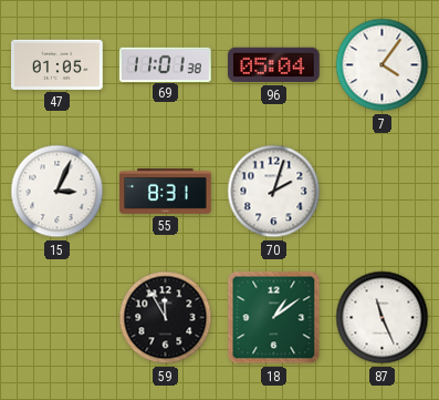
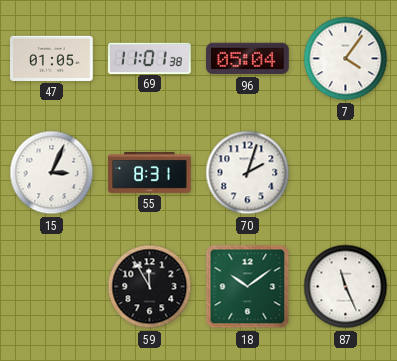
18: 1:09 -> 10:09 (248, 287)
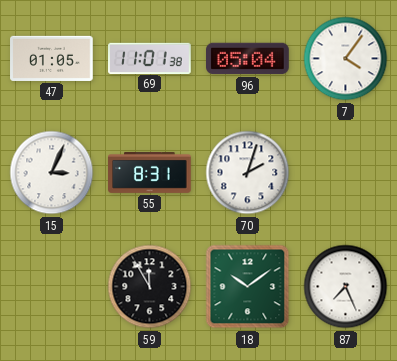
87: 11:26 -> 7:26 (346, 287)
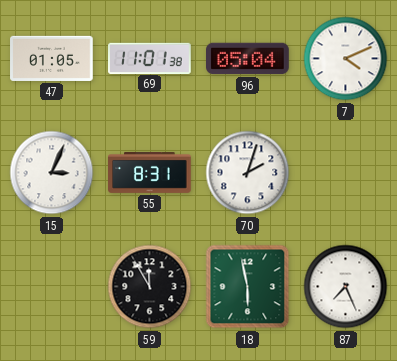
7: 4:06 -> 4:11 (346, 59)
18: 10:09 -> 5:58 (248, 287)
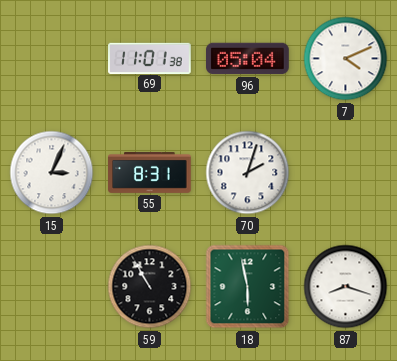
47: 01:05 -> none (52, 58)
59: 11:55 -> 10:55 (150, 287)
87: 7:26 -> 8:18 (346, 287)
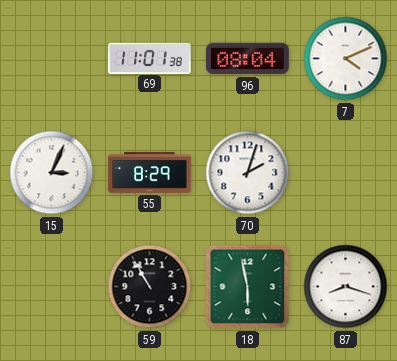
96: 05:04 -> 08:04 (248, 59)
55: 8:31 -> 8:29 (150, 173)
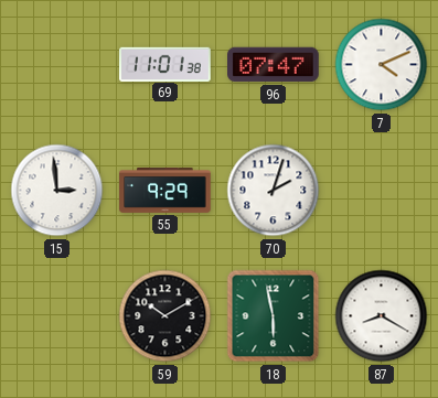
96: 08:04 -> 07:47 (274, 65)
15: 3:04 -> 2:59 (57, 191)
55: 8:29 -> 9:29 (165, 191)
59: 10:55 -> 10:10 (165, 316)
87: 8:18 -> 8:20 (382, 316)
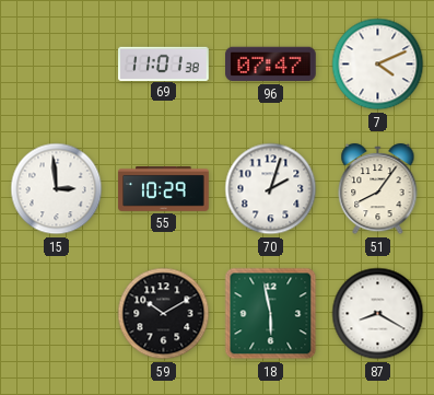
55: 9:29 -> 10:29 (164, 189)
51: none -> 8:06 (378, 189)
